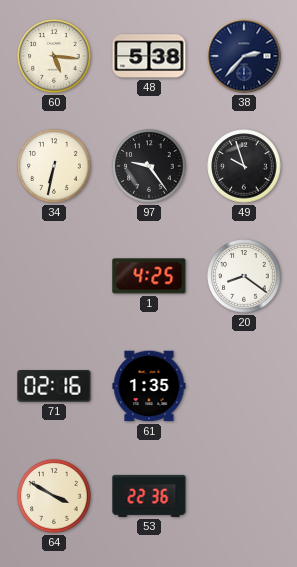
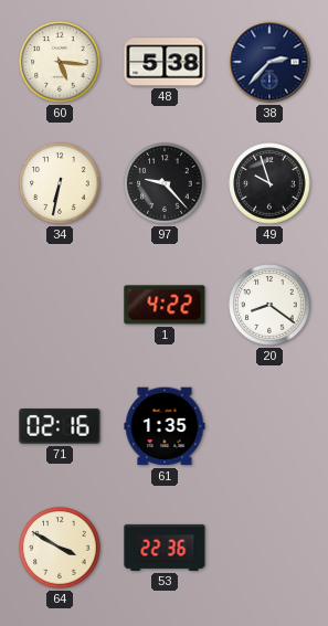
97: 9:24 -> 9:23 (165, 183)
1: 4:25 -> 4:22 (165, 305)
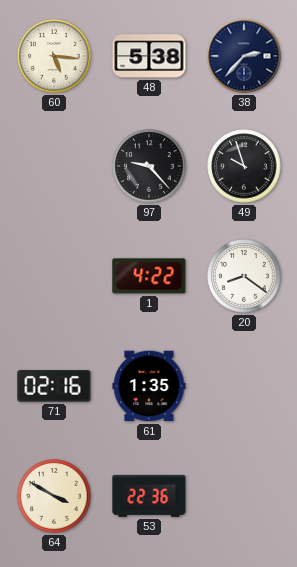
34: 6:32 -> none (60, 183)
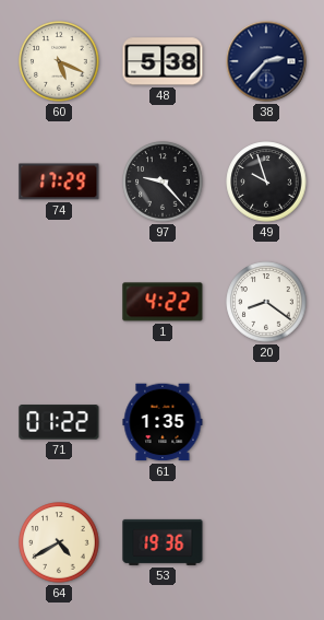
60: 5:16 -> 5:19 (59, 61)
74: none -> 17:29 (59, 182)
71: 02:16 -> 01:22 (59, 422)
64: 3:50 -> 4:40 (59, 542)
53: 22:36 -> 19:36 (163, 542)
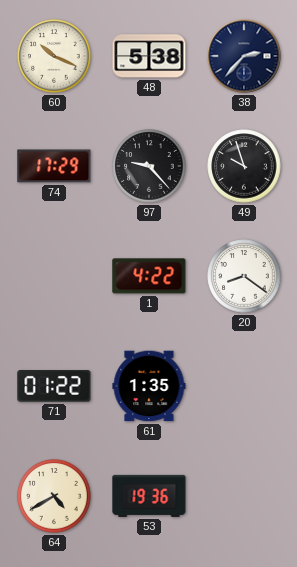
60: 5:19 -> 10:19 (54, 56)
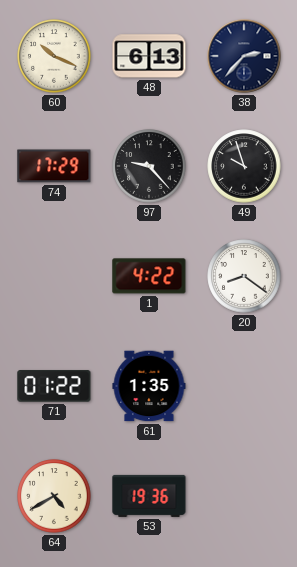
48: 5:38 -> 6:13 (149, 56)
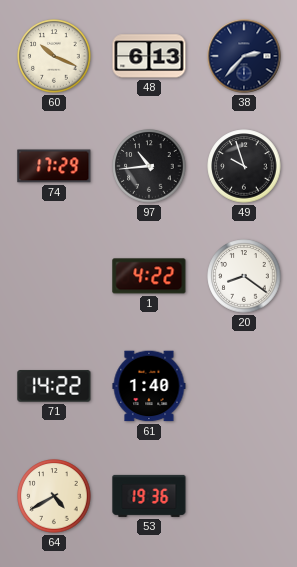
97: 9:23 -> 10:44 (149, 166)
71: 01:22 -> 14:22 (54, 386)
61: 1:35 -> 1:40 (149, 386)
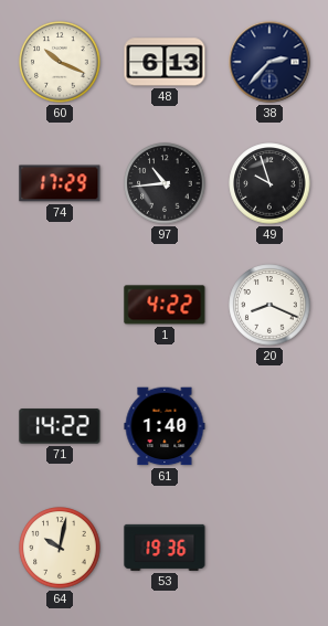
20: 8:21 -> 8:19 (269, 305)
64: 4:40 -> 10:02 (60, 548)
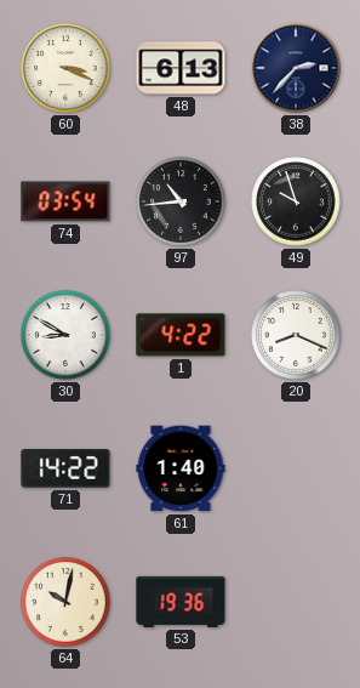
60: 10:19 -> 3:19 (65, 68)
74: 17:29 -> 03:54 (65, 201)
30: none -> 8:50 (65, 335)
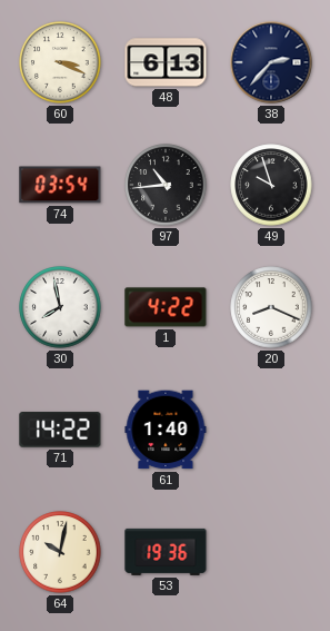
30: 8:50 -> 7:58 (60, 307)
